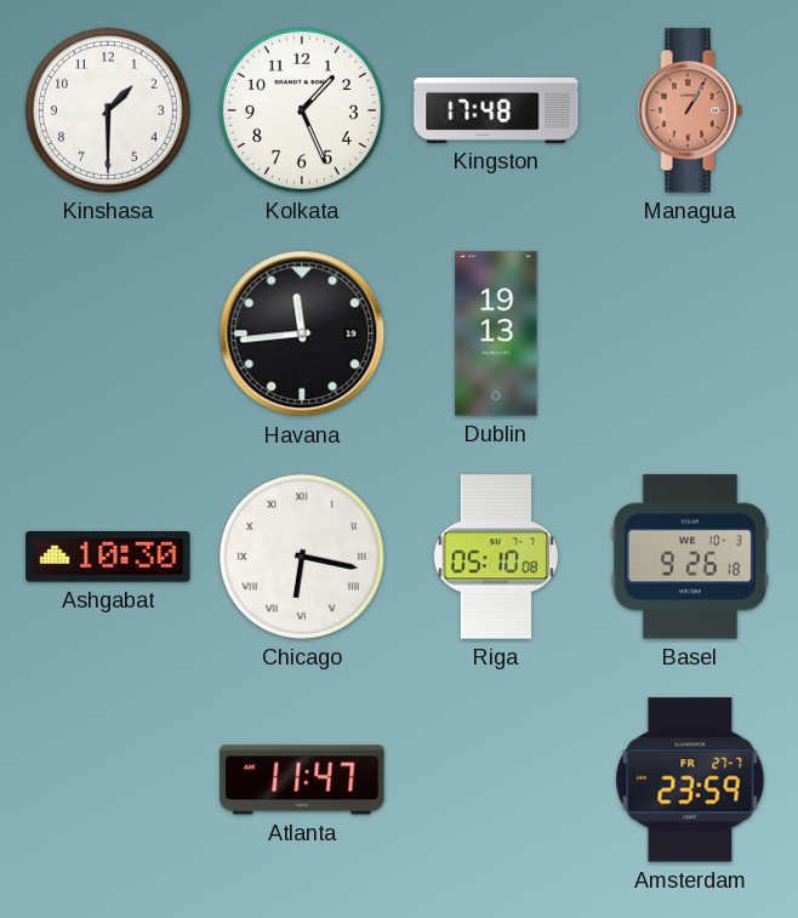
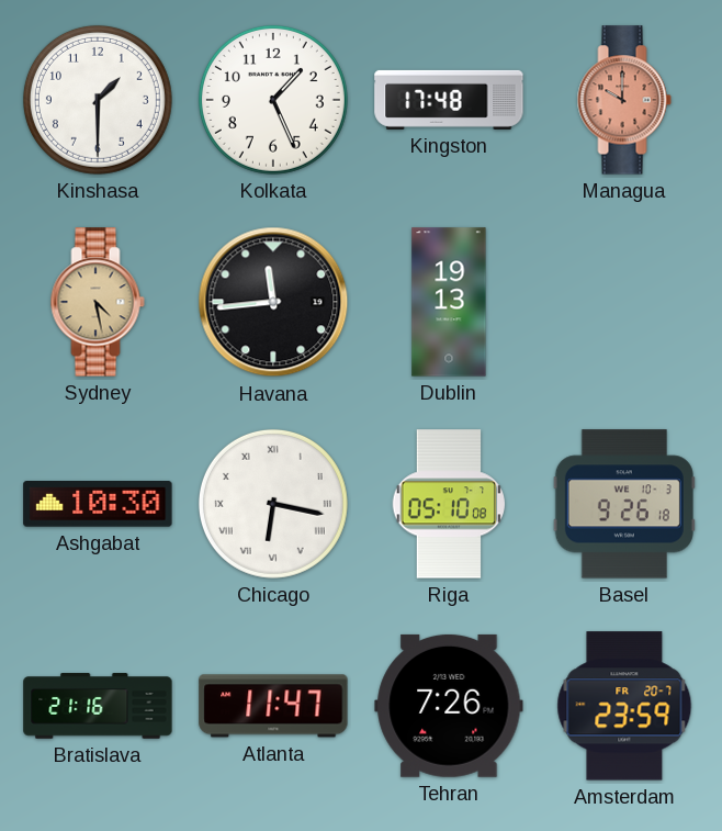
Managua: 1:05 -> 10:00 (624, 100)
Sydney: none -> 4:28 (98, 302)
Bratislava: none -> 21:16 (98, 706)
Tehran: none -> 7:26 (449, 706)
Amsterdam date: FR 27-7 -> FR 20-7 (624, 706)
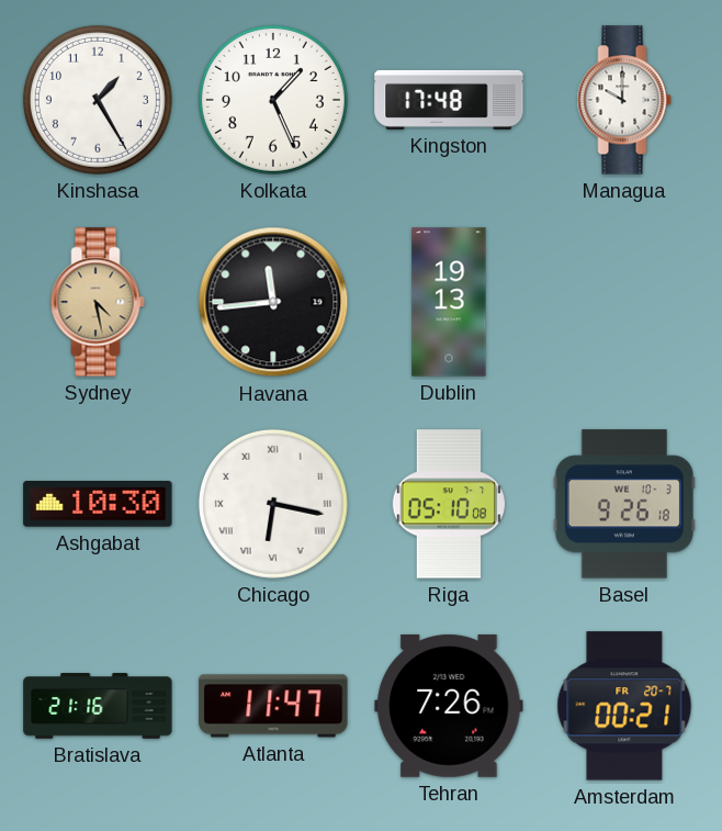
Kinshasa: 1:30 -> 1:25 (98, 100)
Managua dial: salmon -> white (624, 100)
Amsterdam: 23:59 -> 00:21 (624, 706)
